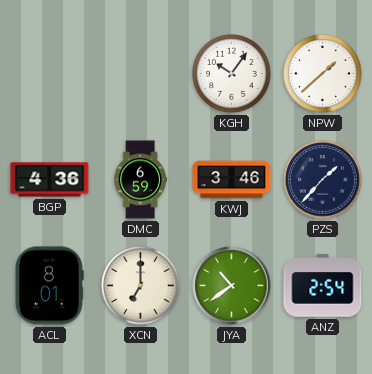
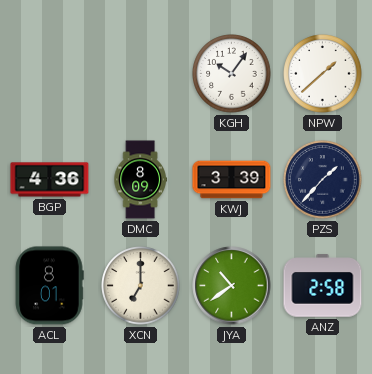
DMC: 6:59 -> 8:09 (140, 180)
KWJ: 3:46 -> 3:39 (232, 180)
ANZ: 2:54 -> 2:58 (323, 286)
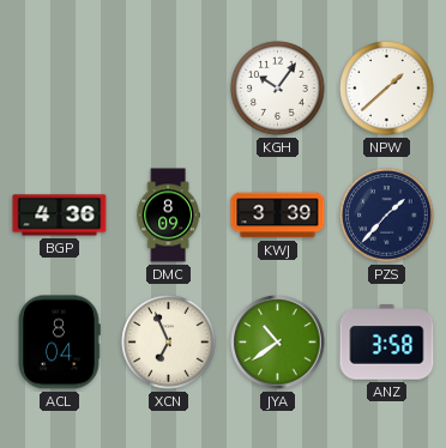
ACL: 8:01 -> 8:04 (59, 343)
XCN: 7:00 -> 6:56 (169, 343)
ANZ: 2:58 -> 3:58 (387, 343)
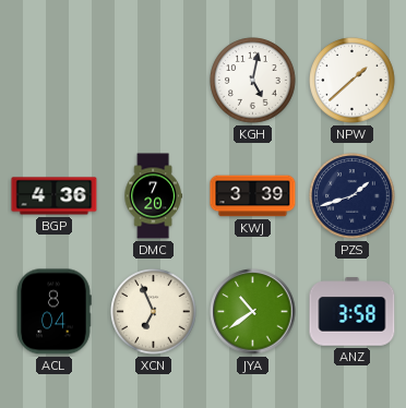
KGH: 10:06 -> 5:02 (253, 81)
DMC: 8:09 -> 7:20 (153, 196)
PZS: 1:37 -> 1:42 (353, 196)
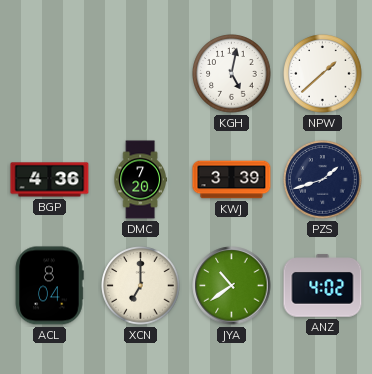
XCN: 6:56 -> 7:00 (141, 286)
ANZ: 3:58 -> 4:02 (323, 286)
